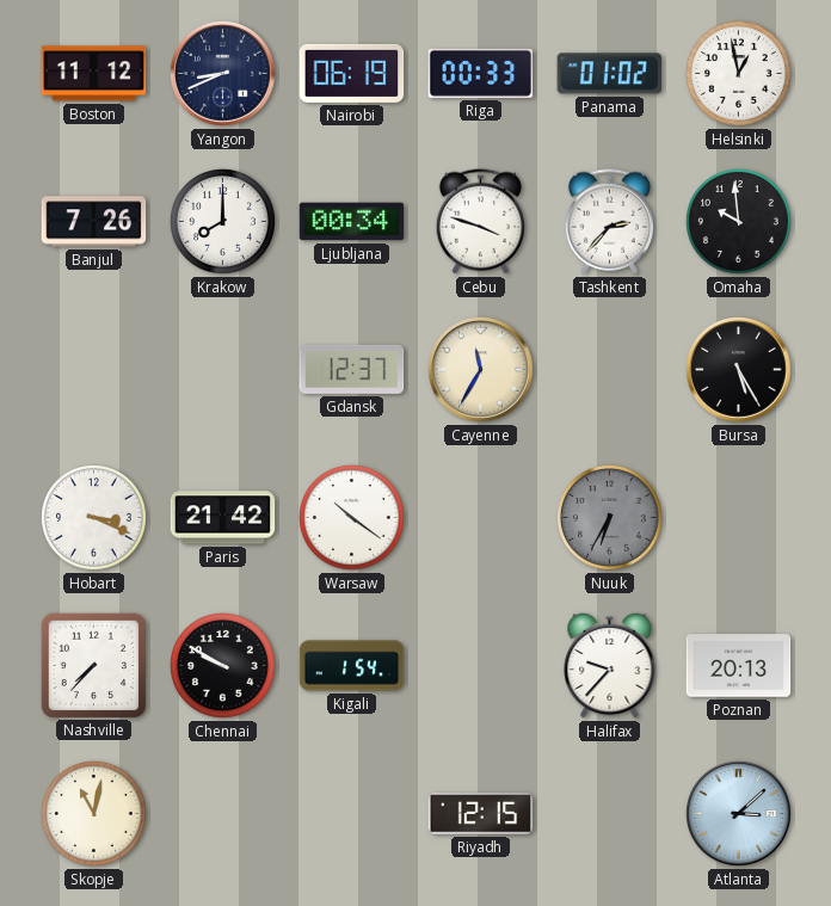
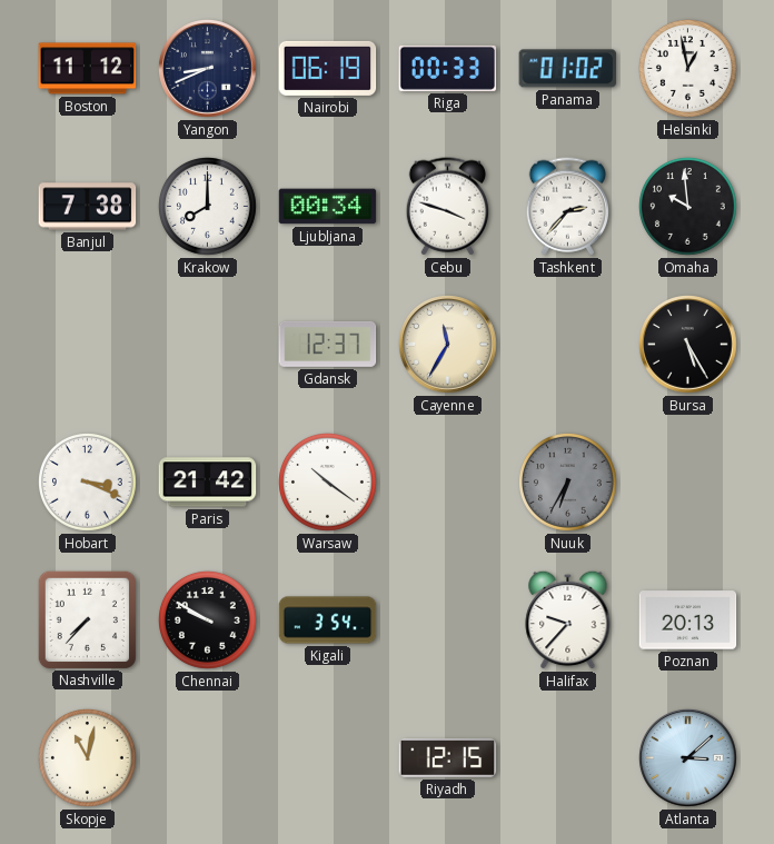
Banjul: 7:26 -> 7:38 (88, 207)
Kigali: 1:54 -> 3:54 (328, 620)
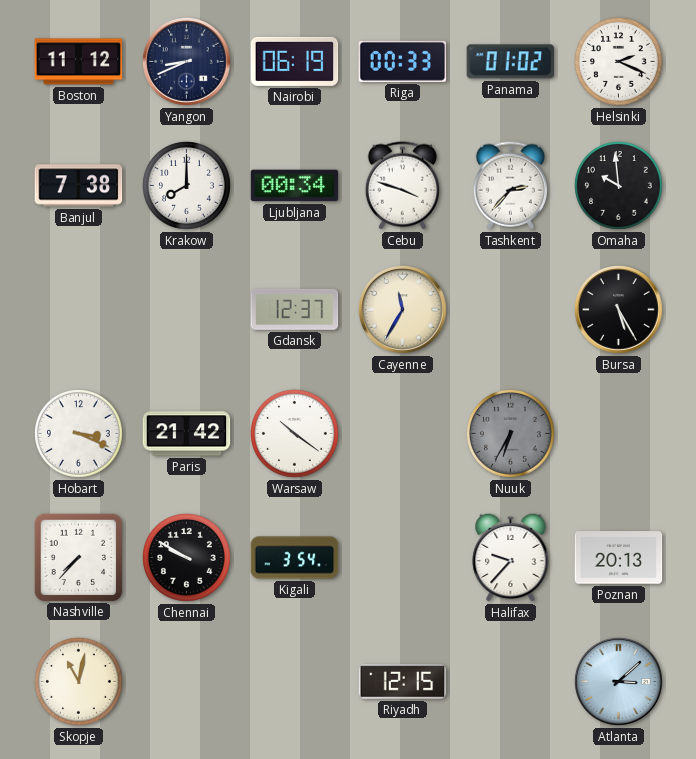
Helsinki: 12:58 -> 2:19 (619, 62)
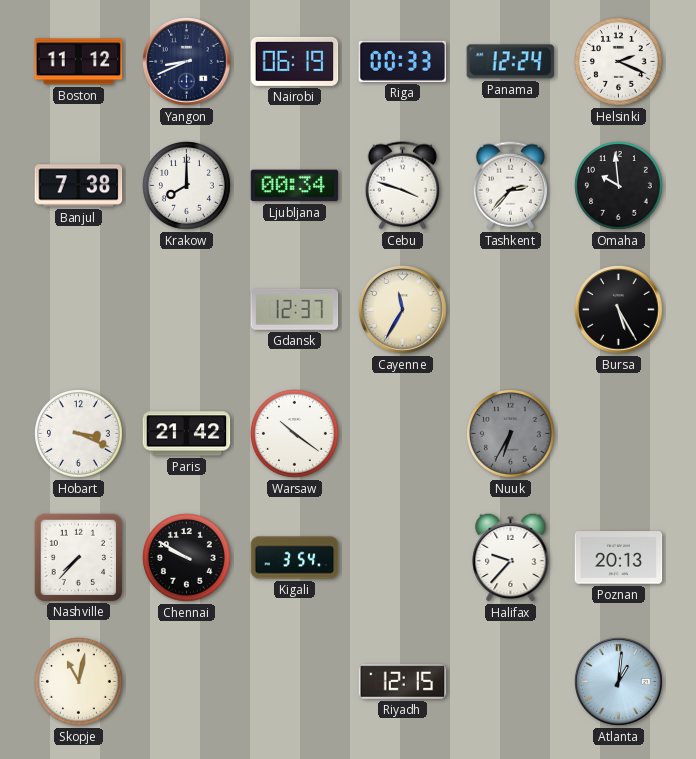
Panama: 01:02 -> 12:24 (511, 62)
Atlanta: 3:08 -> 1:01 (619, 682)
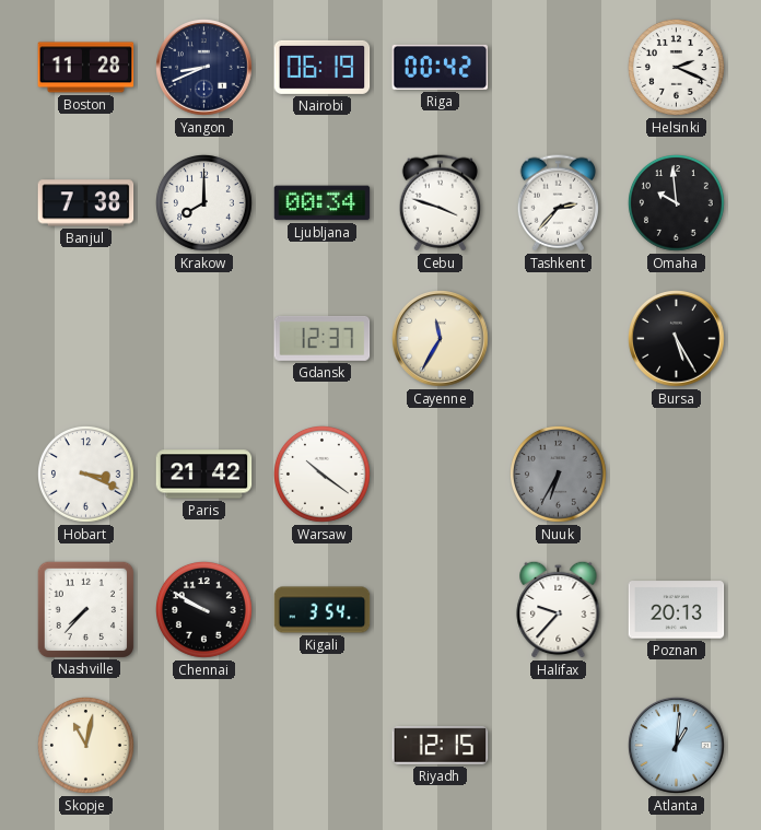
Boston: 11:12 -> 11:28 (86, 68)
Riga: 00:33 -> 00:42 (441, 67)
Panama: 12:24 -> none (511, 62)
